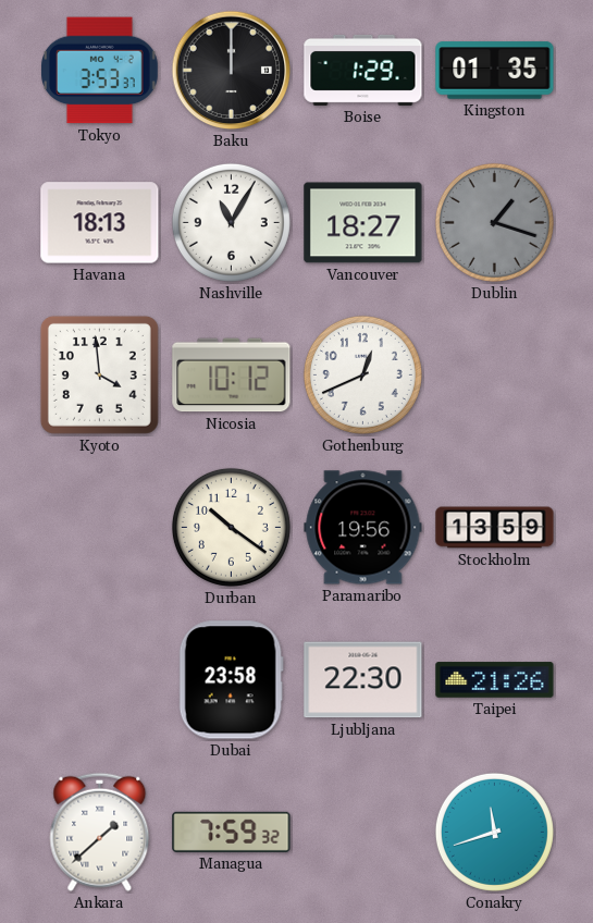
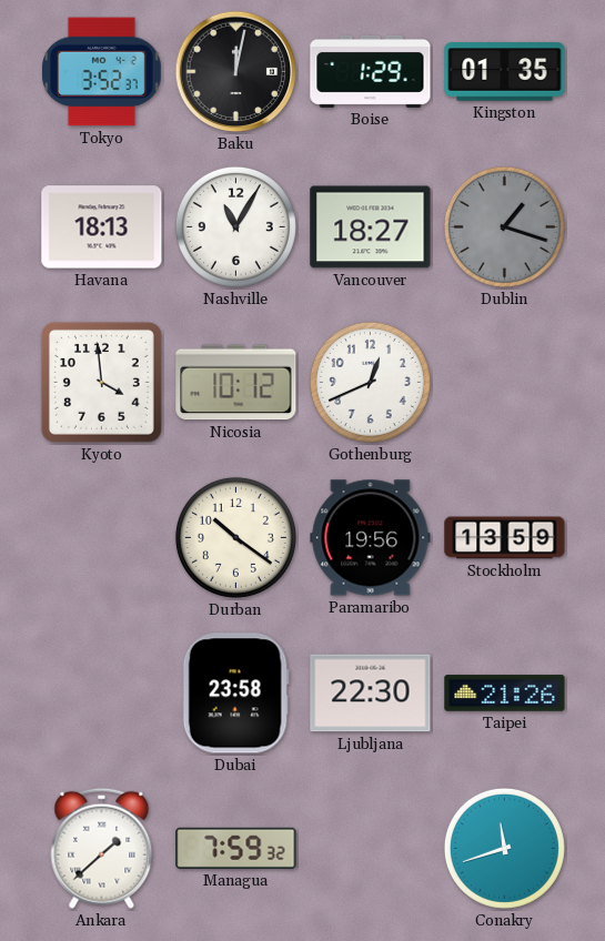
Tokyo: 3:53 -> 3:52 (102, 72)
Baku: 12:00 -> 12:02 (236, 72)
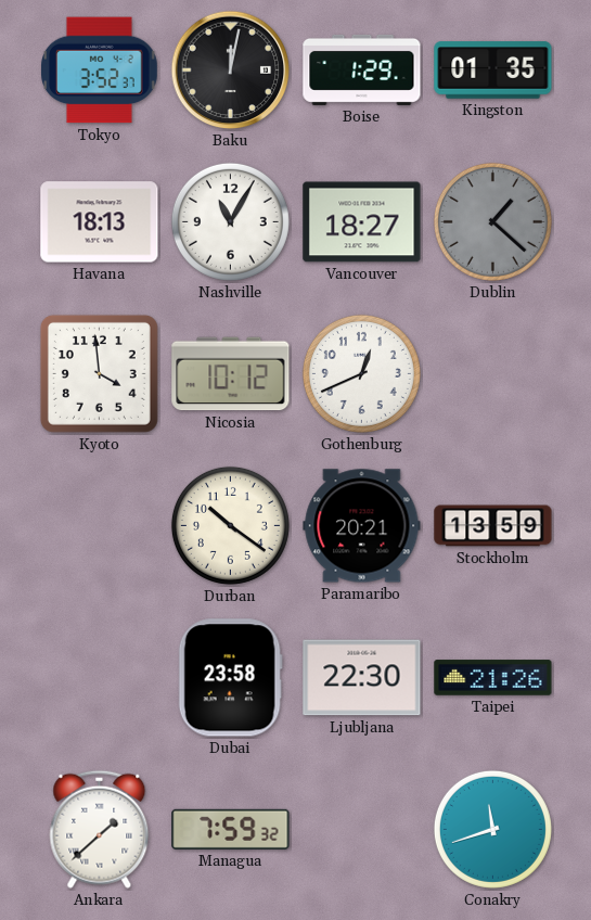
Dublin: 1:18 -> 1:22 (492, 221)
Paramaribo: 19:56 -> 20:21 (362, 526)
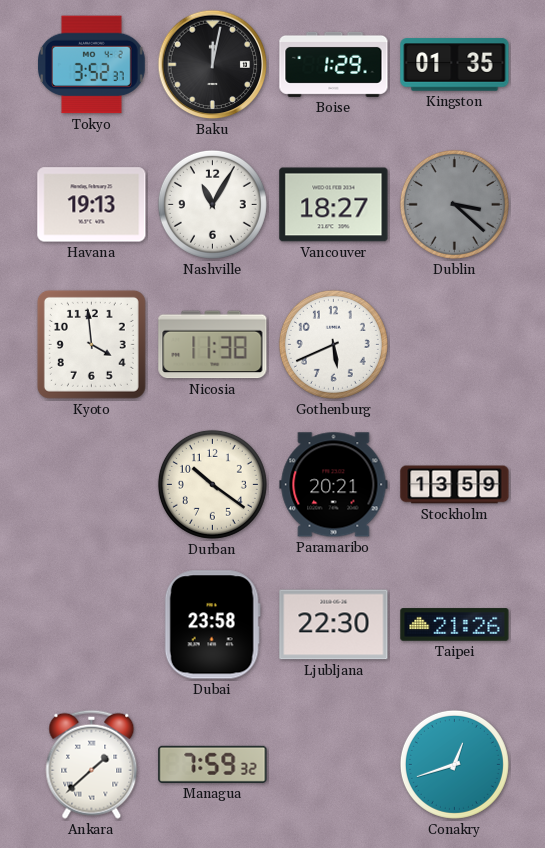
Havana: 18:13 -> 19:13 (92, 205)
Dublin: 1:22 -> 3:22 (454, 204)
Nicosia: 10:12 -> 11:38 (213, 345)
Gothenburg: 12:41 -> 5:41 (333, 344)
Conakry: 11:42 -> 12:42 (454, 764)
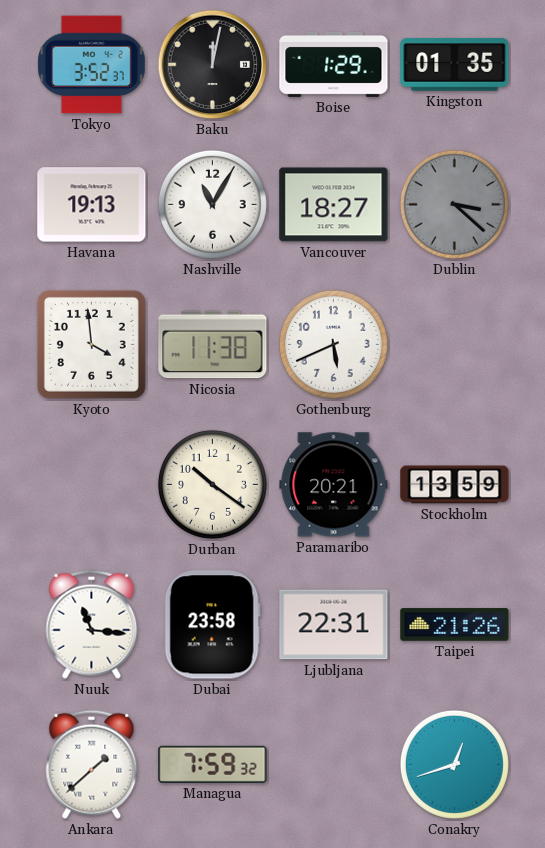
Nuuk: none -> 11:16 (92, 624)
Ljubljana: 22:30 -> 22:31 (334, 625)
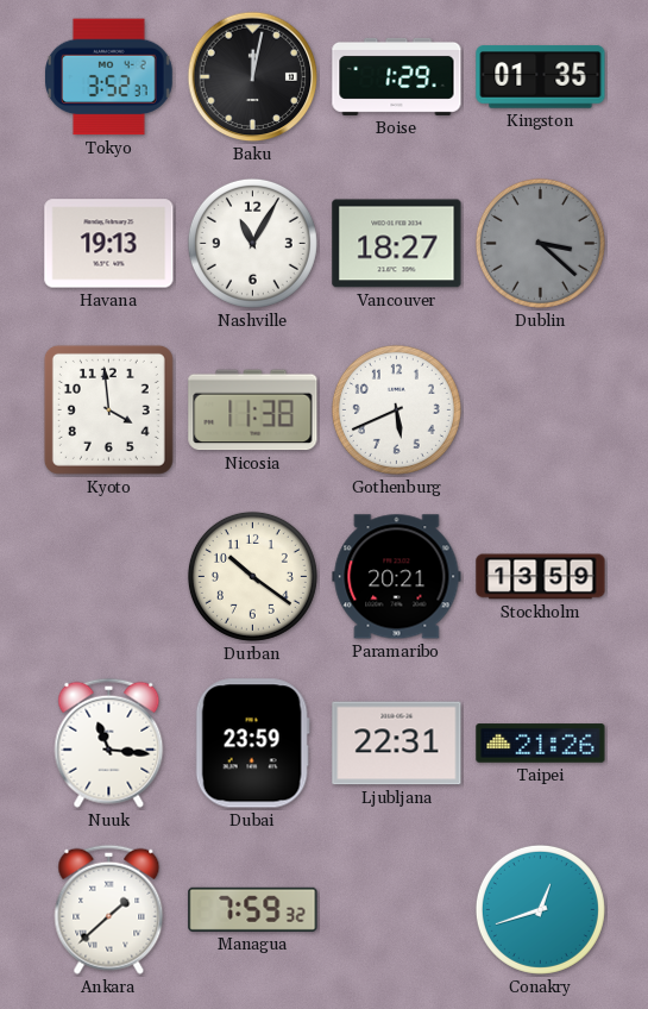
Dubai: 23:58 -> 23:59 (252, 744)
